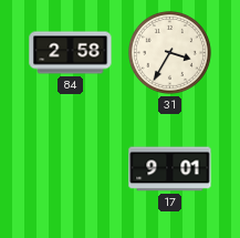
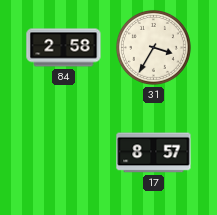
17: 9:01 -> 8:57 (154, 153)
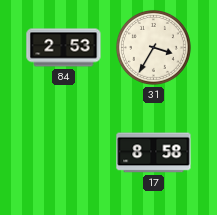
84: 2:58 -> 2:53 (64, 48)
17: 8:57 -> 8:58 (154, 153)
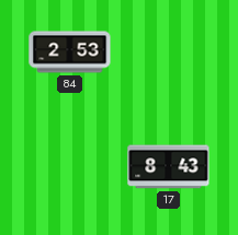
31: 3:35 -> none (153, 47)
17: 8:58 -> 8:43 (169, 167)
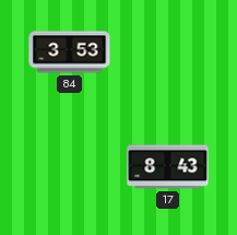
84: 2:53 -> 3:53 (70, 52)
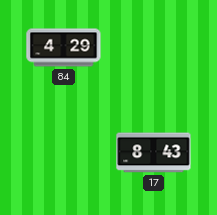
84: 3:53 -> 4:29 (64, 48)
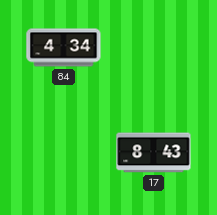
84: 4:29 -> 4:34 (64, 48)
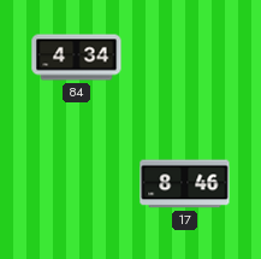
17: 8:43 -> 8:46 (185, 184)
